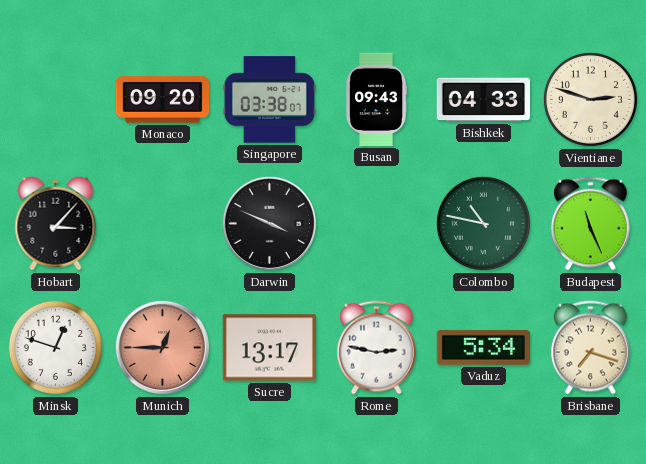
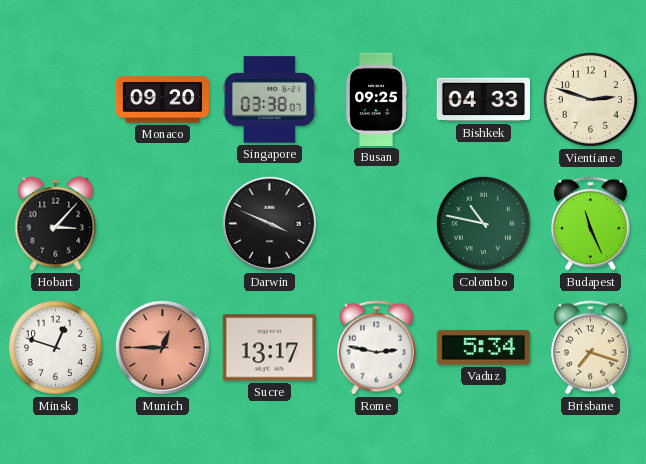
Busan: 09:43 -> 09:25 (376, 100)
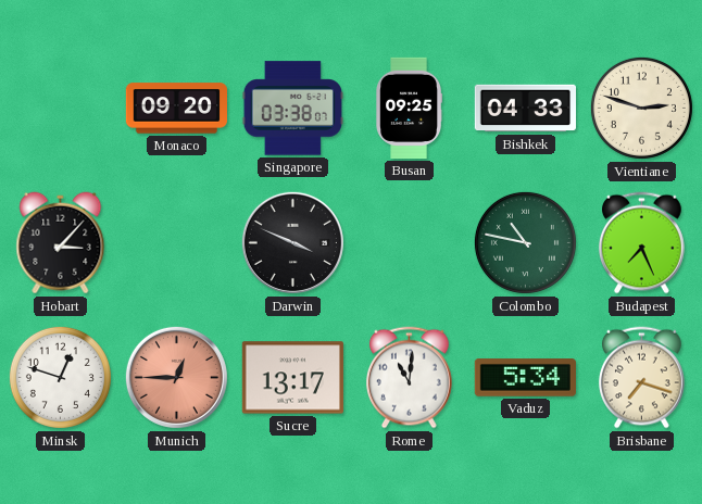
Budapest: 11:26 -> 7:26 (642, 243)
Rome: 2:47 -> 11:01 (410, 378)
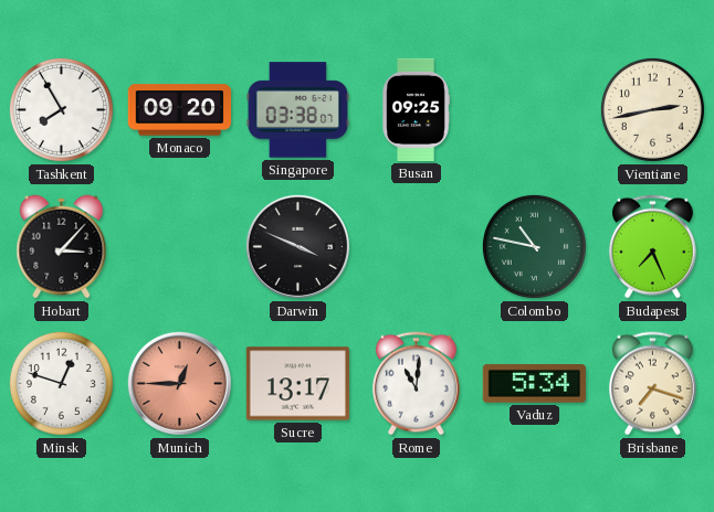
Tashkent: none -> 7:55 (61, 109)
Bishkek: 04:33 -> none (525, 109)
Vientiane: 2:48 -> 2:43 (652, 109)
